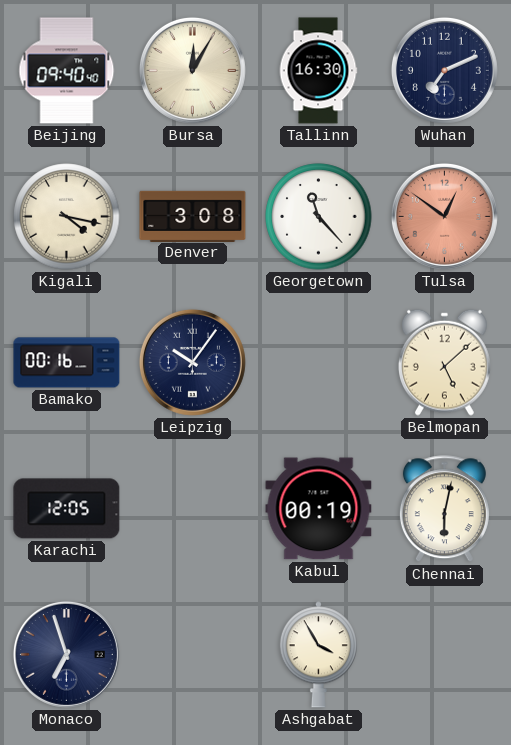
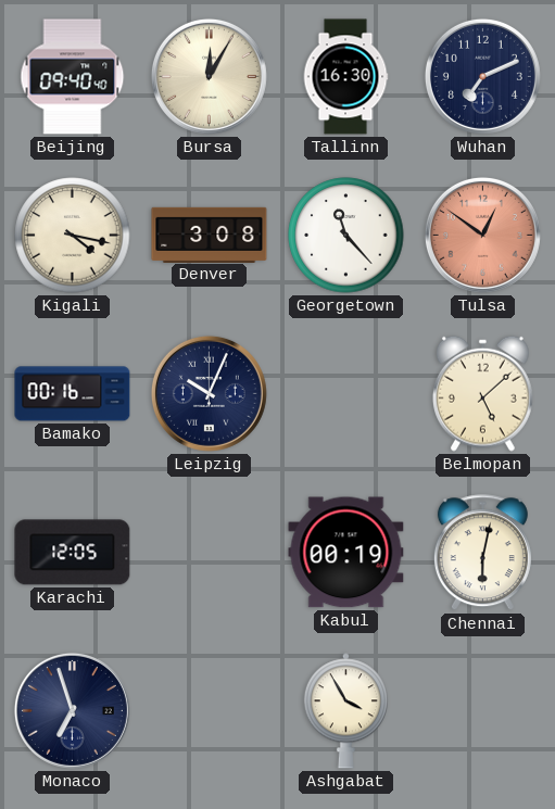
Leipzig: 10:06 -> 10:04 (209, 393)
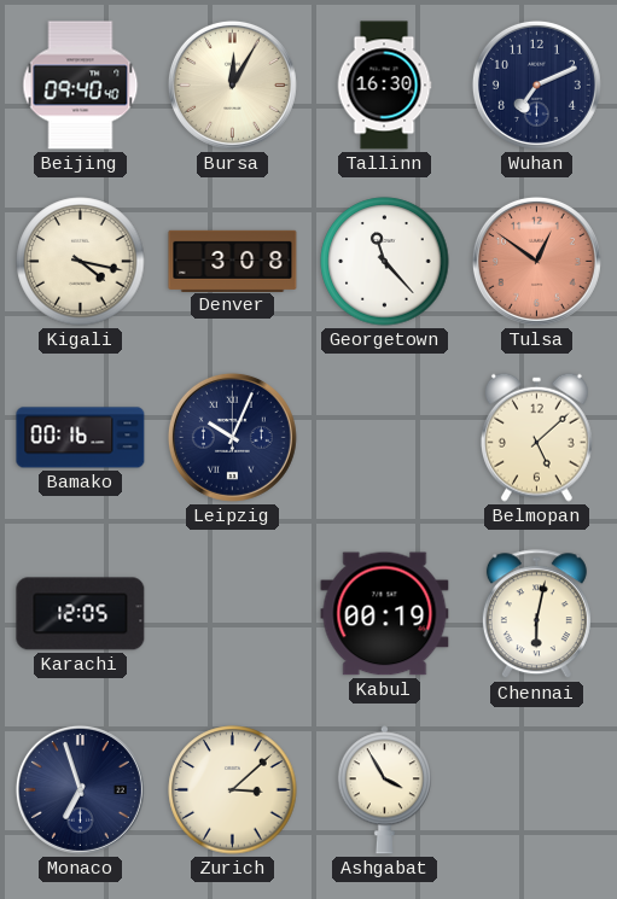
Zurich: none -> 3:08 (233, 790)
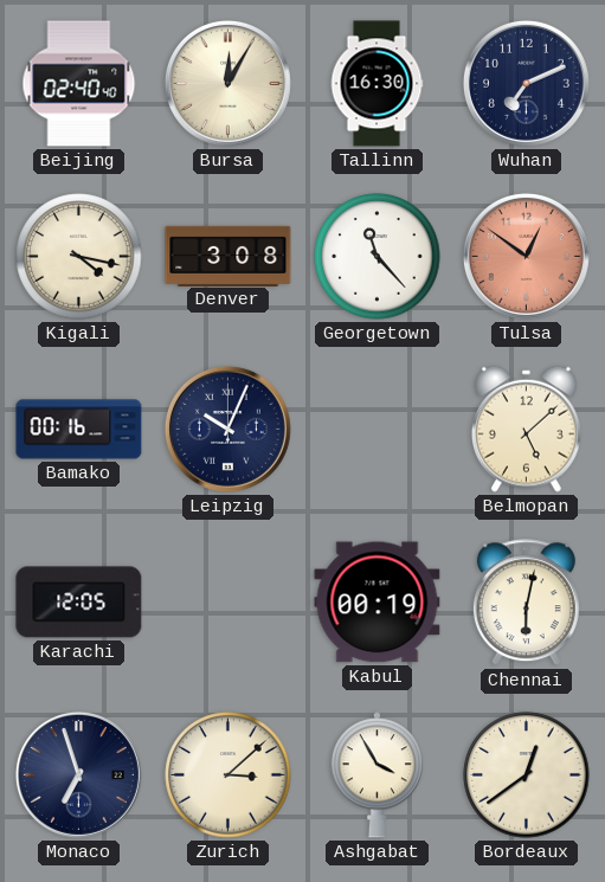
Beijing: 09:40 -> 02:40 (79, 84)
Bordeaux: none -> 12:39 (527, 775)
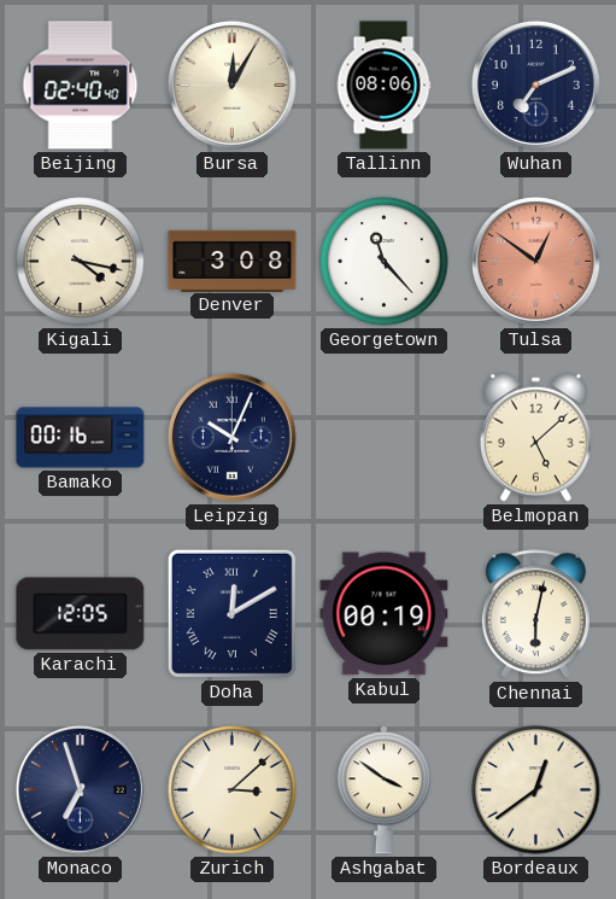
Tallinn: 16:30 -> 08:06 (383, 86)
Doha: none -> 12:10 (231, 613)
Ashgabat: 3:55 -> 3:51 (383, 790)
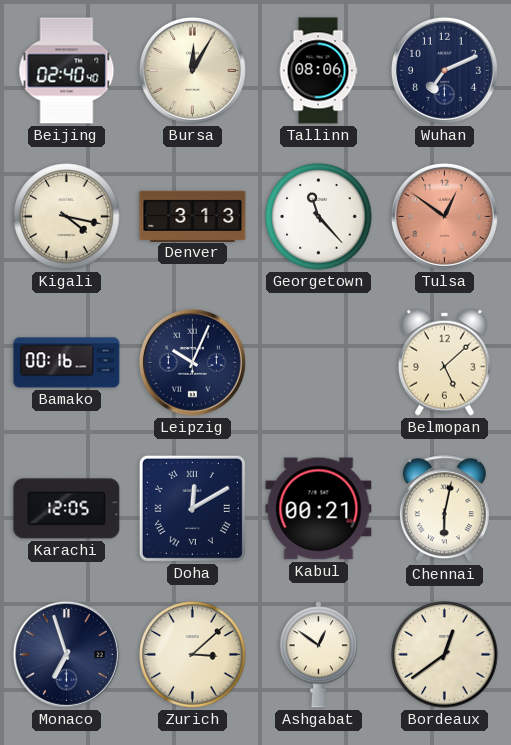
Denver: 3:08 -> 3:13 (193, 216)
Kabul: 00:19 -> 00:21 (319, 509)
Ashgabat: 3:51 -> 12:51 (318, 655)
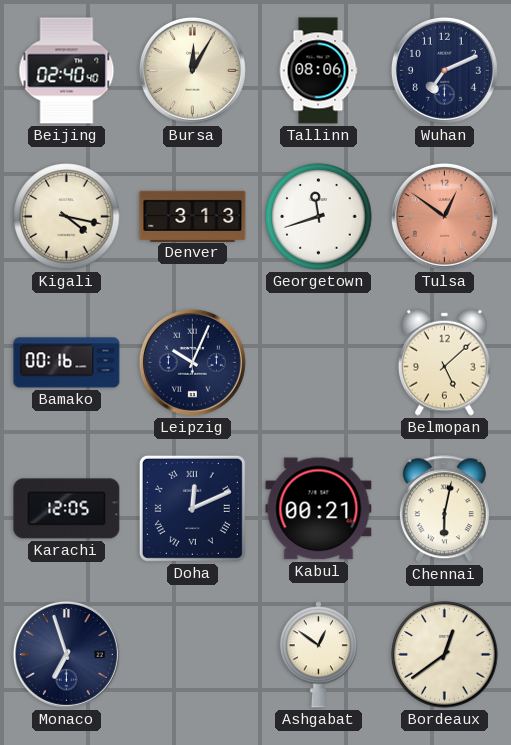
Georgetown: 11:23 -> 11:42 (319, 217)
Doha: 12:10 -> 12:11 (192, 508)
Zurich: 3:08 -> none (193, 655)
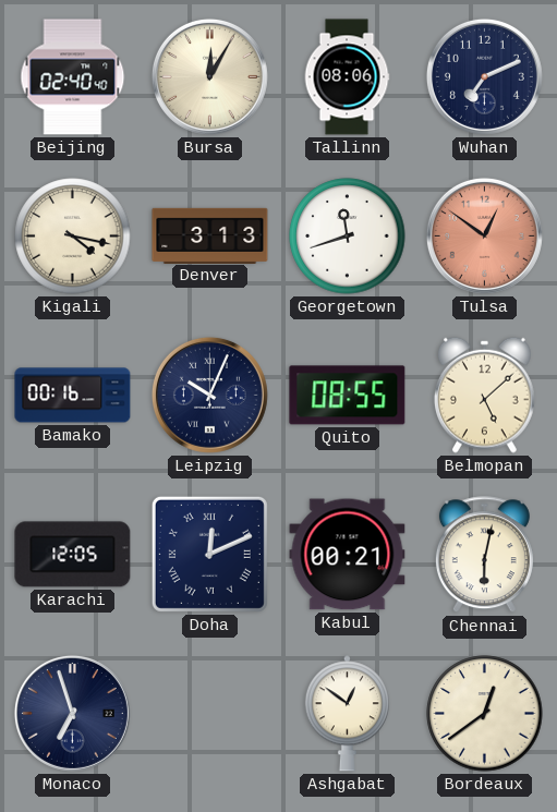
Quito: none -> 08:55 (348, 396)
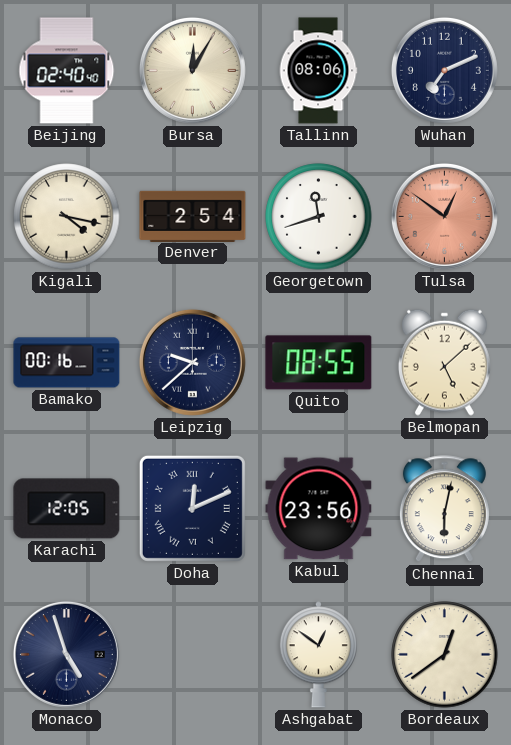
Denver: 3:13 -> 2:54 (193, 216)
Leipzig: 10:04 -> 9:38 (192, 362)
Kabul: 00:21 -> 23:56 (319, 509)
Monaco: 6:57 -> 4:57 (66, 654)
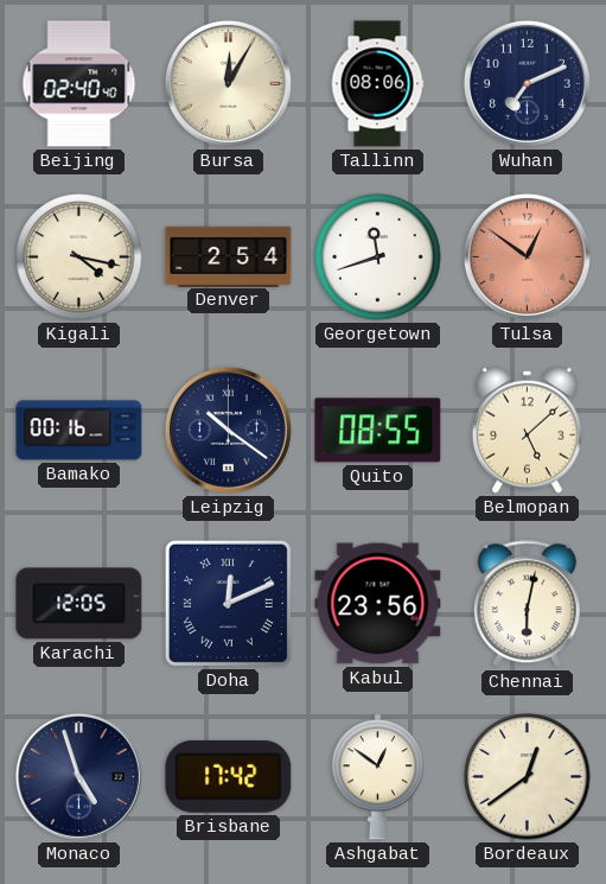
Leipzig: 9:38 -> 10:21 (228, 430)
Brisbane: none -> 17:42 (229, 776)
